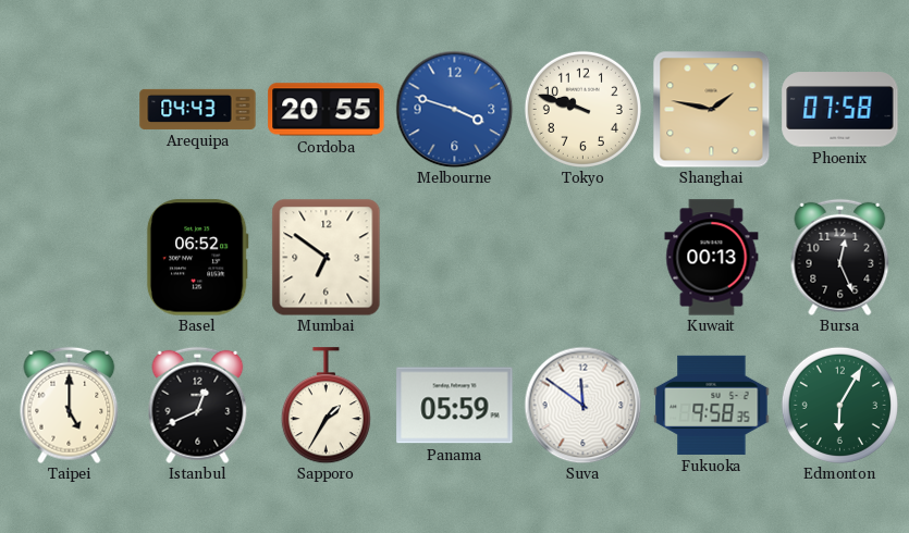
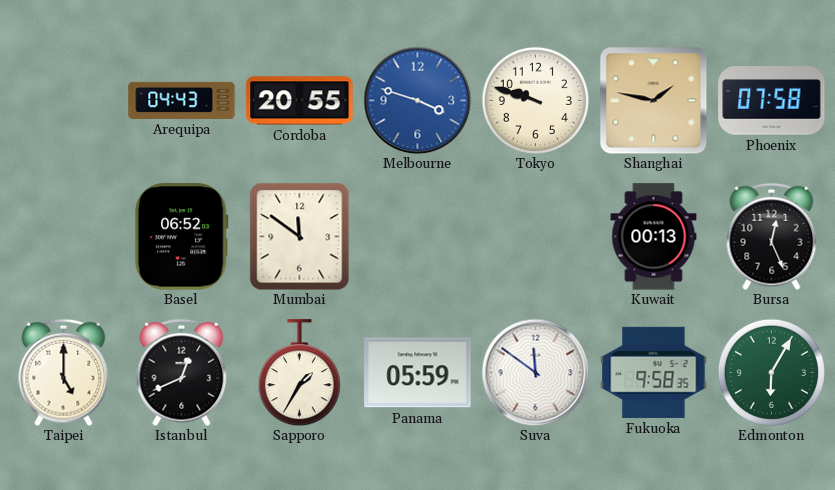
Mumbai: 6:51 -> 11:51 (300, 236)
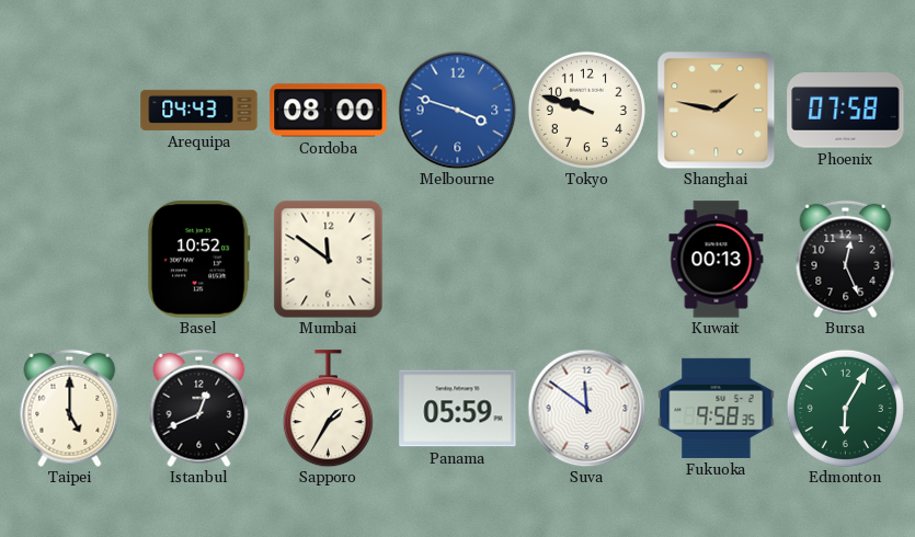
Cordoba: 20:55 -> 08:00 (329, 111)
Basel: 06:52 -> 10:52 (198, 260)
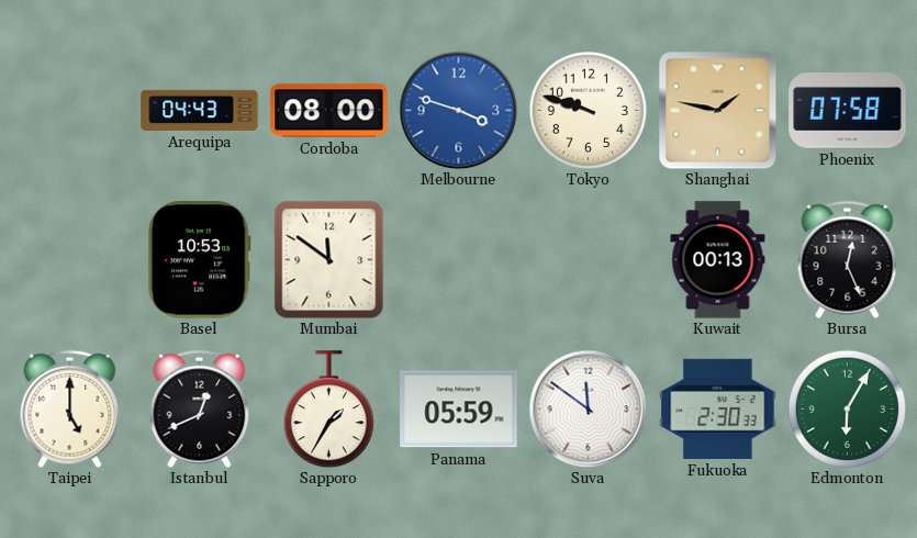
Basel: 10:52 -> 10:53 (199, 260)
Fukuoka: 9:58 -> 2:30 (718, 408)
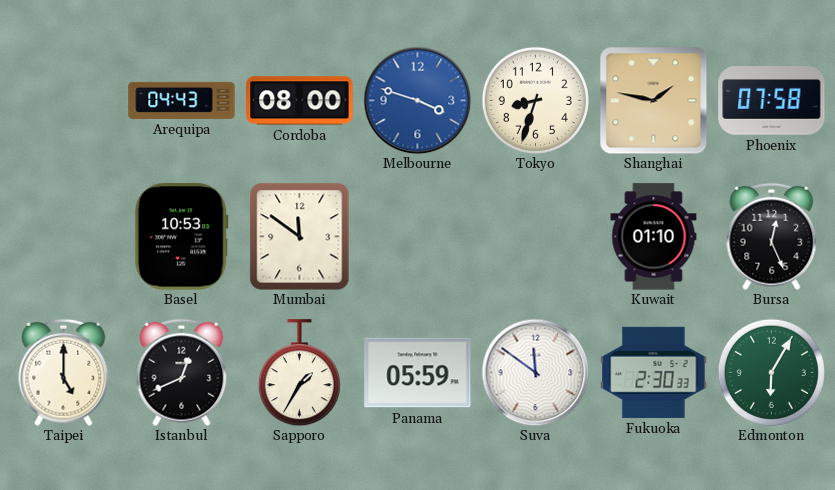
Tokyo: 9:48 -> 8:33 (535, 100)
Kuwait: 00:13 -> 01:10 (654, 237)
